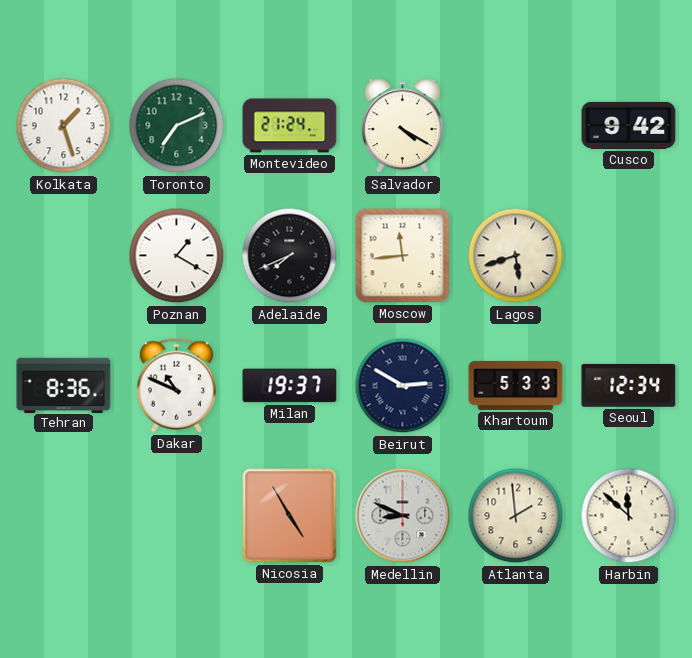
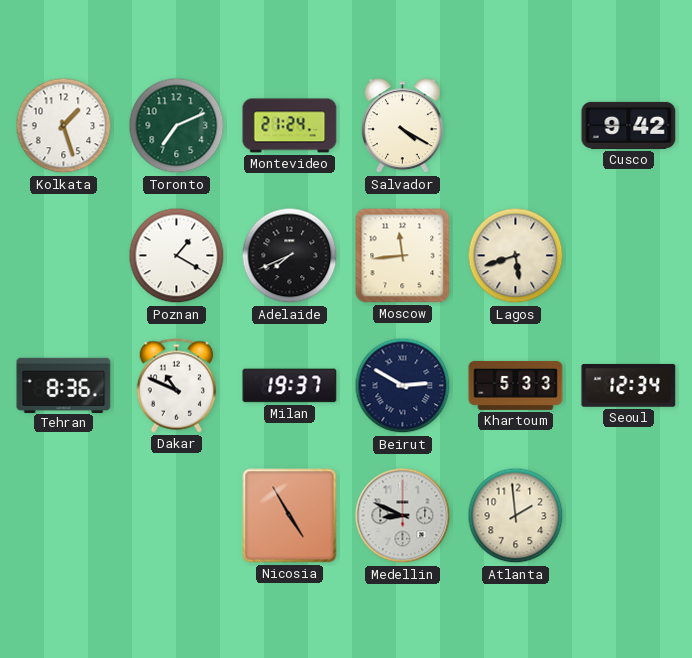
Harbin: 11:52 -> none (629, 516)
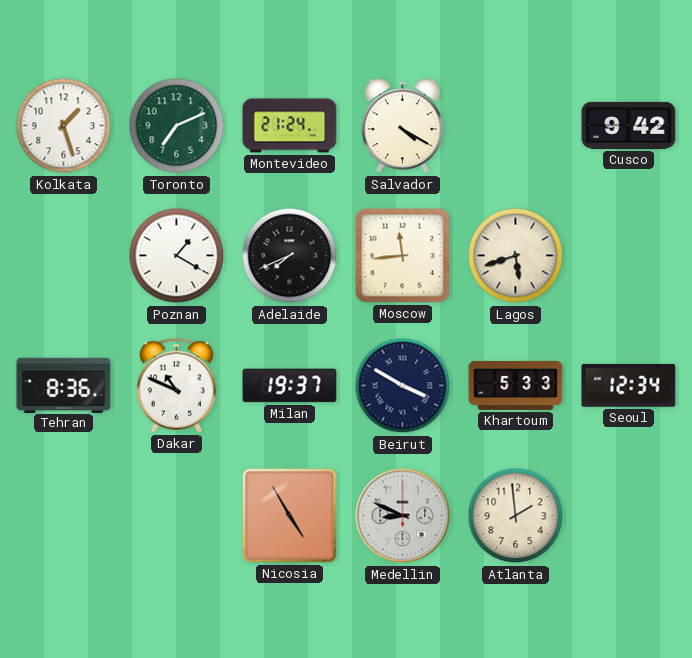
Beirut: 2:50 -> 3:50 (403, 386)
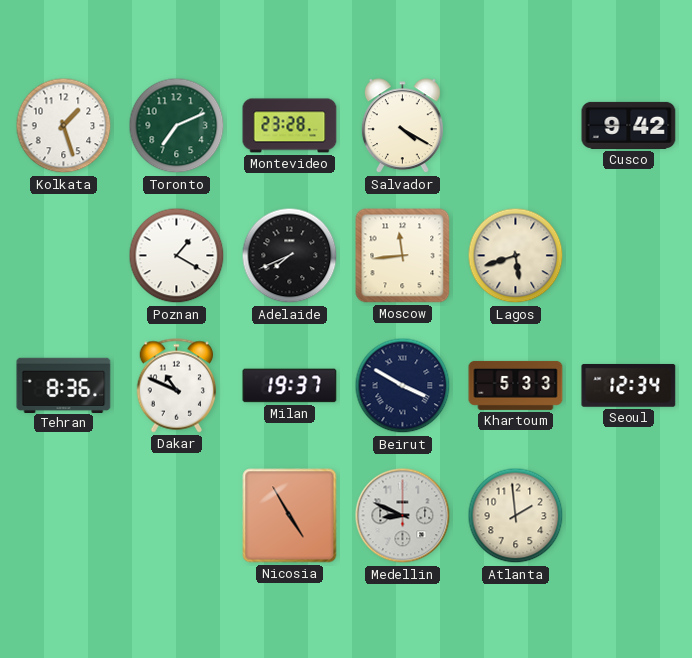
Montevideo: 21:24 -> 23:28 (290, 126)
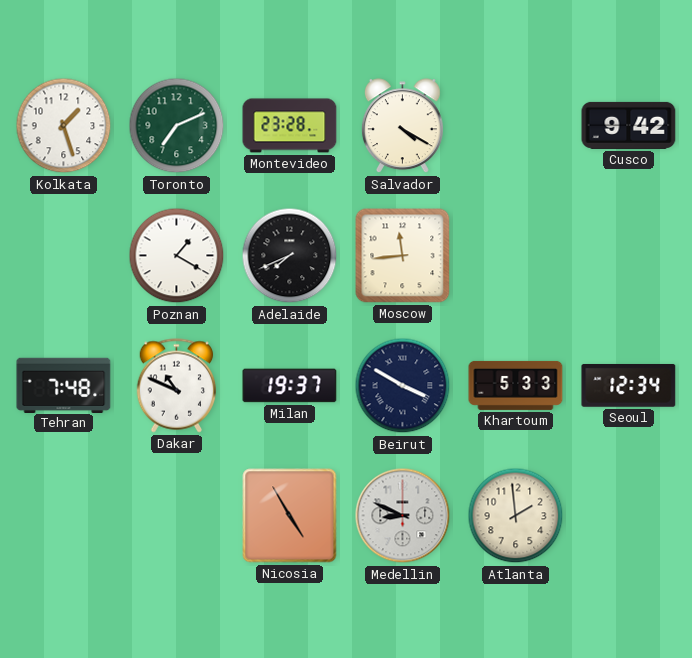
Lagos: 5:42 -> none (516, 256)
Tehran: 8:36 -> 7:48 (64, 385)
